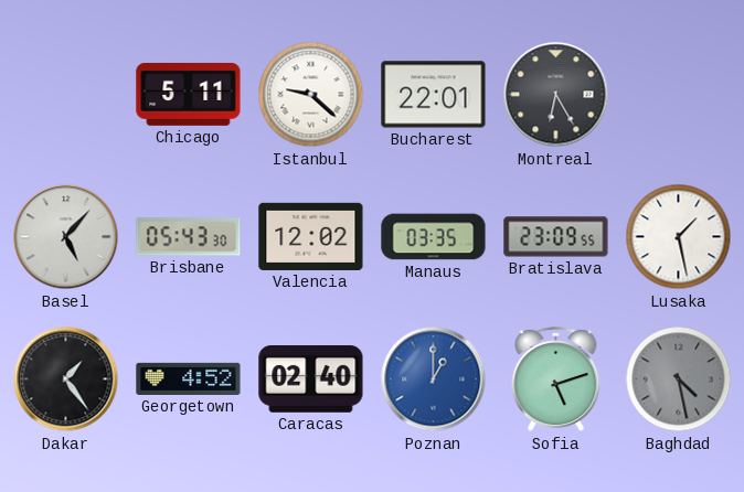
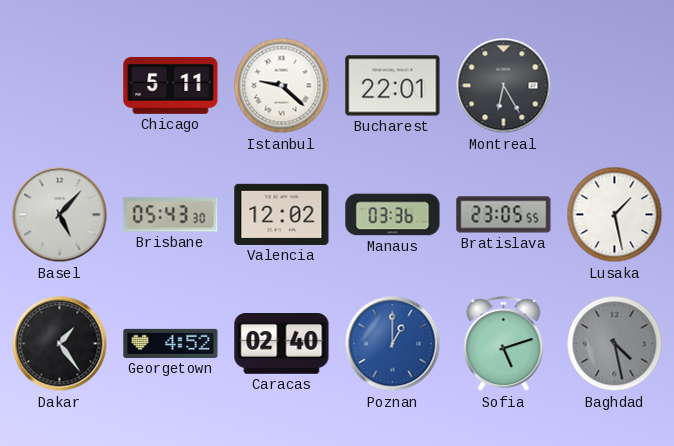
Manaus: 03:35 -> 03:36 (393, 215)
Bratislava: 23:09 -> 23:05 (504, 215)
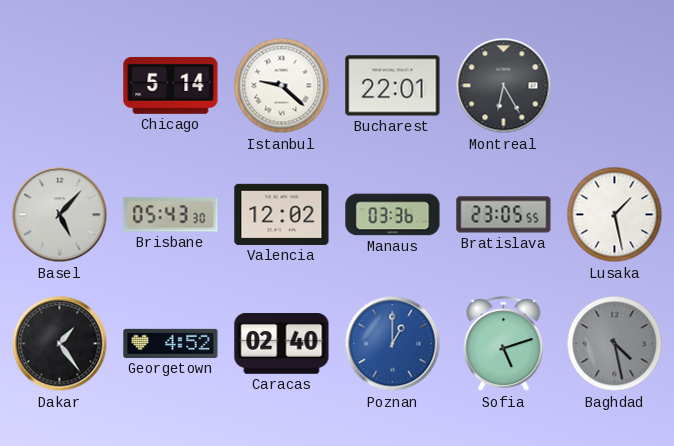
Chicago: 5:11 -> 5:14 (171, 85)
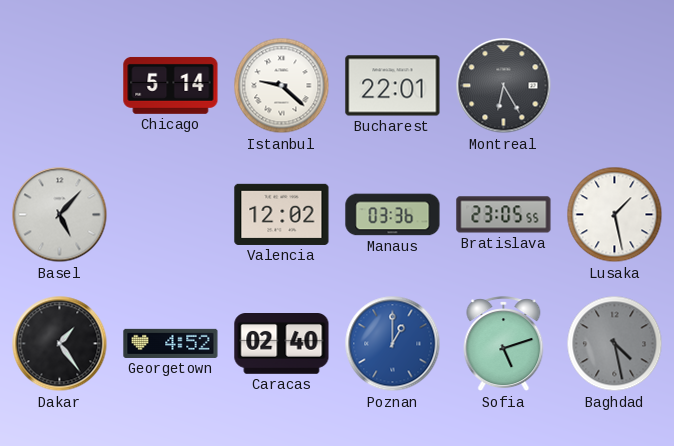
Brisbane: 05:43 -> none (171, 215)
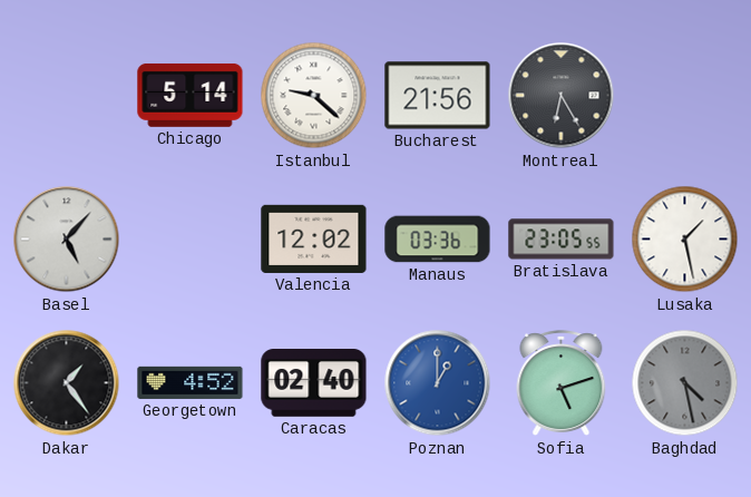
Bucharest: 22:01 -> 21:56 (438, 96)
